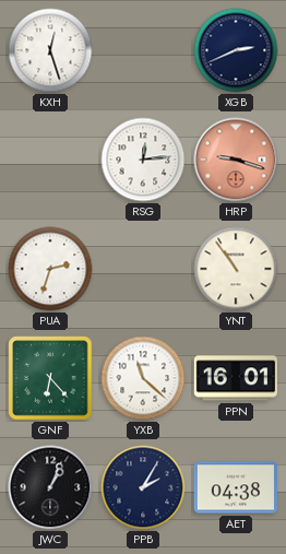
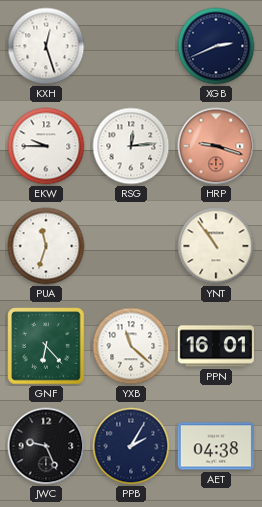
EKW: none -> 9:45 (46, 146)
PUA: 2:33 -> 11:33 (46, 246)
JWC: 1:04 -> 9:26 (46, 446)
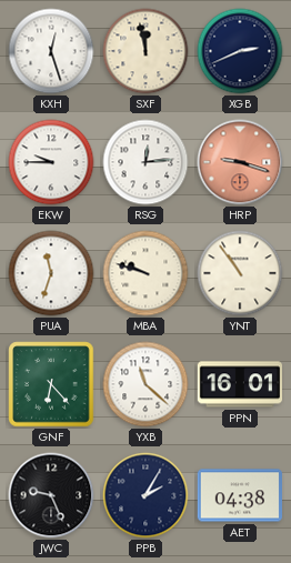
SXF: none -> 11:58 (145, 51)
MBA: none -> 9:48 (145, 273)
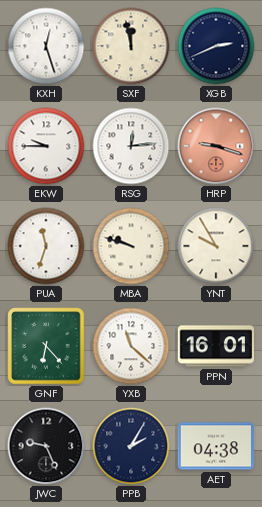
YNT: 10:54 -> 9:55 (216, 246)
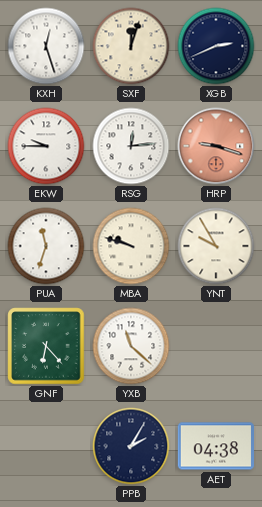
SXF: 11:58 -> 12:03 (131, 46)
PPN: 16:01 -> none (215, 346)
JWC: 9:26 -> none (46, 446)
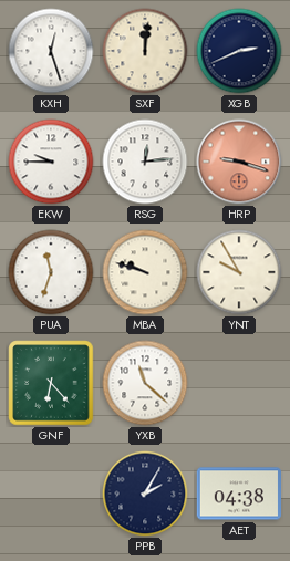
SXF: 12:03 -> 12:01 (145, 51)
